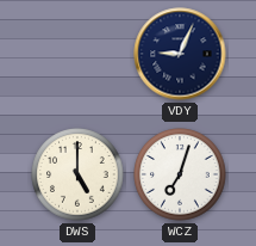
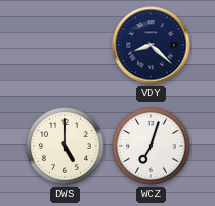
VDY: 9:04 -> 8:22 (151, 45)
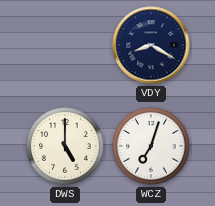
VDY: 8:22 -> 8:20 (151, 45)
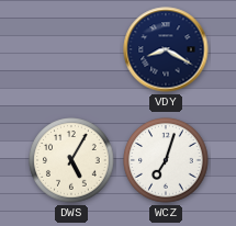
DWS: 5:00 -> 5:05 (71, 160)
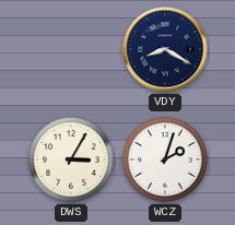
DWS: 5:05 -> 3:05 (71, 159)
WCZ: 7:03 -> 2:03 (165, 159)
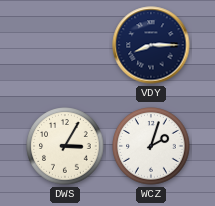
VDY: 8:20 -> 8:15 (151, 45)
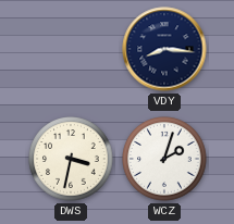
VDY: 8:15 -> 8:16 (164, 49)
DWS: 3:05 -> 3:32 (71, 159)
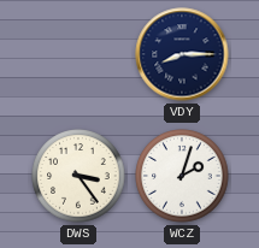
VDY: 8:16 -> 8:15 (182, 54)
DWS: 3:32 -> 3:24 (78, 176)
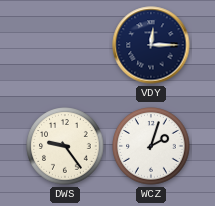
VDY: 8:15 -> 12:15 (151, 45)
DWS: 3:24 -> 9:24 (65, 146)
